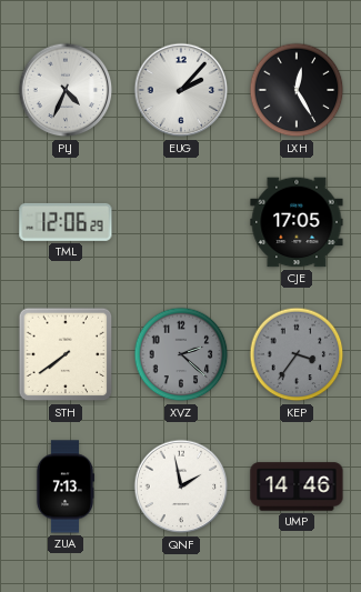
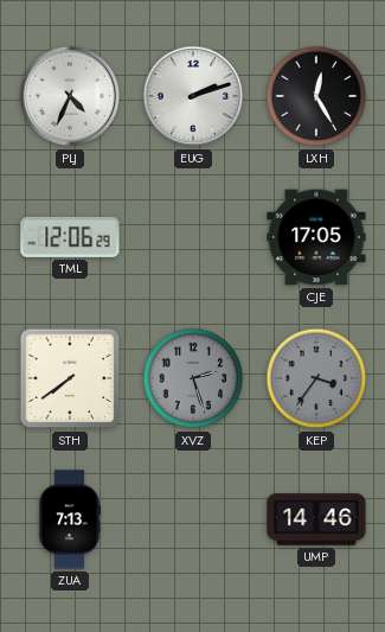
EUG: 2:07 -> 2:12 (193, 96)
XVZ: 2:22 -> 2:27 (193, 378)
QNF: 1:58 -> none (181, 486)
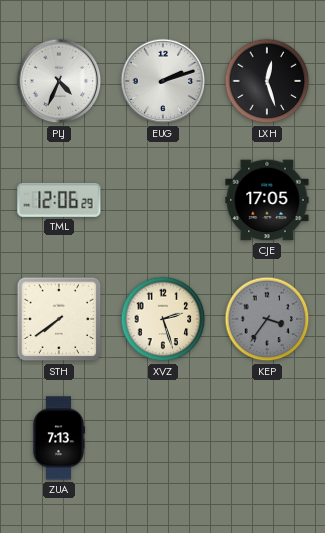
LXH: 12:25 -> 12:27 (267, 81)
XVZ dial: grey -> cream (163, 319)
UMP: 14:46 -> none (316, 519)
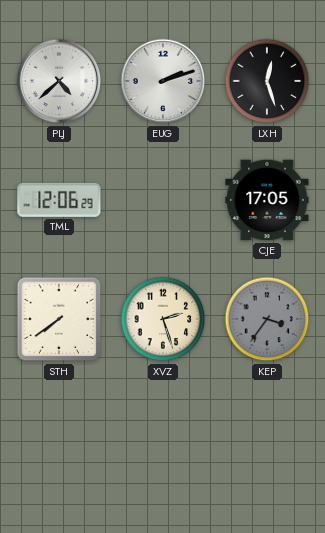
PLJ: 4:34 -> 4:38 (59, 81)
ZUA: 7:13 -> none (59, 438)
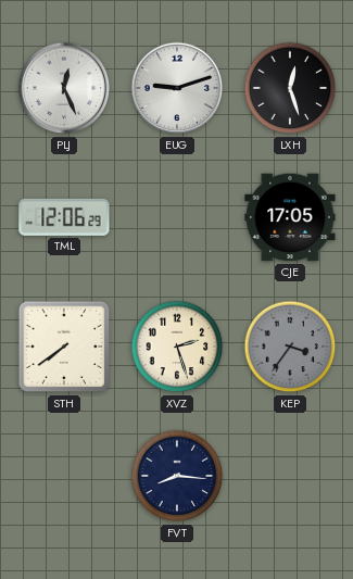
PLJ: 4:38 -> 12:26 (64, 88)
EUG: 2:12 -> 9:12 (177, 88)
FVT: none -> 8:16 (177, 476)
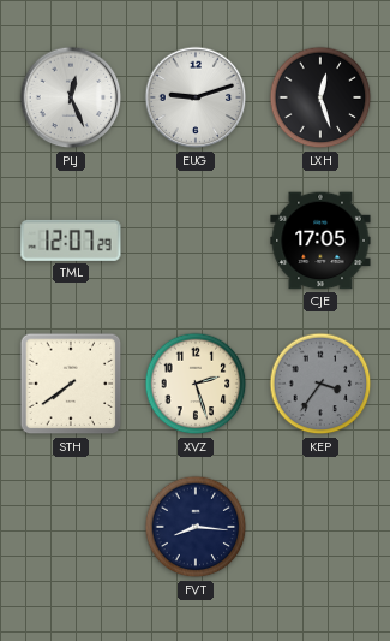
TML: 12:06 -> 12:07 (71, 241)
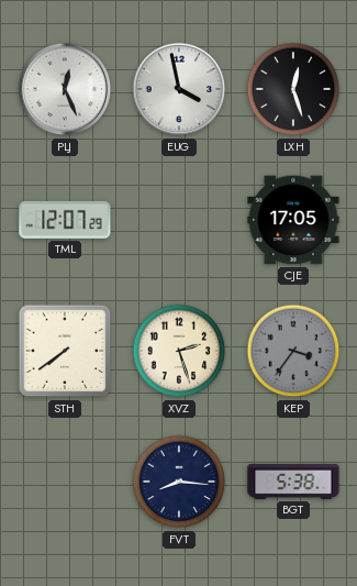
EUG: 9:12 -> 3:58 (179, 89)
BGT: none -> 5:38 (293, 483)
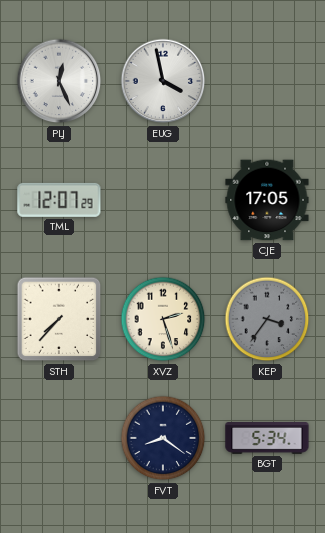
LXH: 12:27 -> none (293, 89)
STH: 7:39 -> 7:37 (59, 319)
FVT: 8:16 -> 8:21 (163, 438)
BGT: 5:38 -> 5:34 (267, 439)
